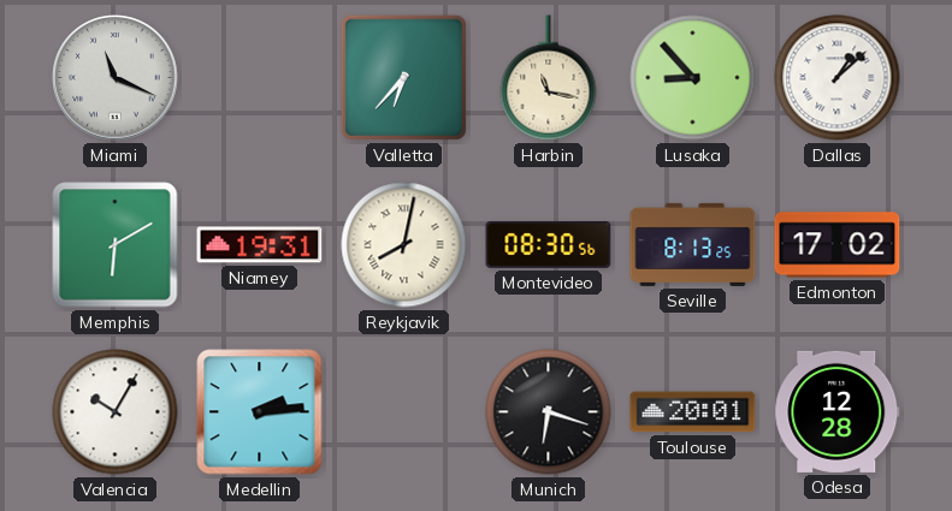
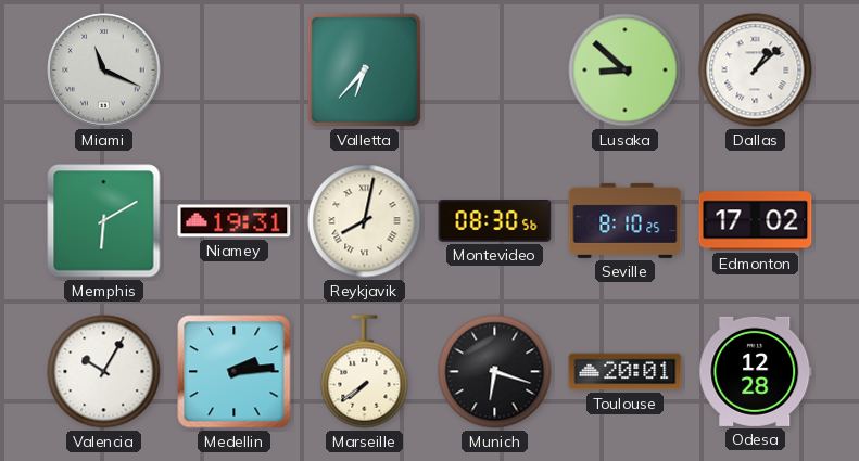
Harbin: 11:17 -> none (549, 78)
Lusaka: 8:53 -> 8:52 (626, 71)
Seville: 8:13 -> 8:10 (626, 220)
Marseille: none -> 7:39 (365, 372)
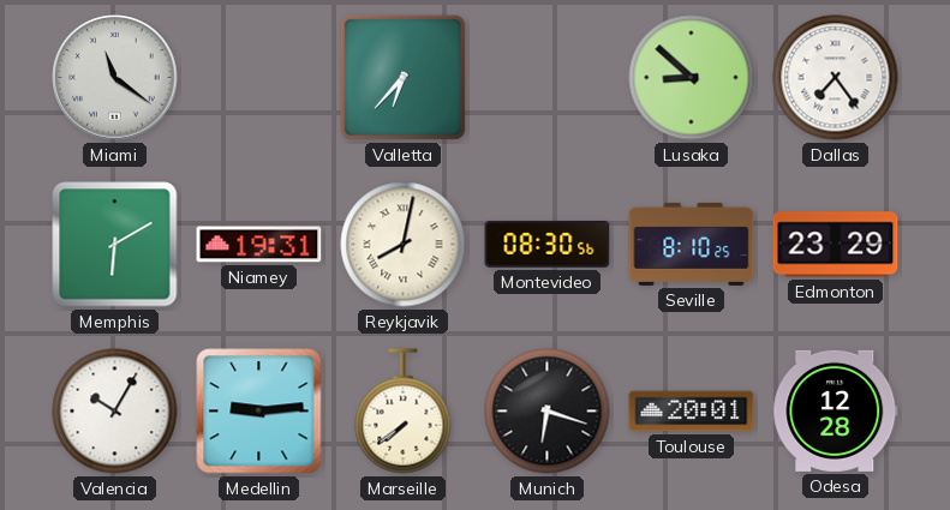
Miami: 11:19 -> 11:21 (115, 78)
Dallas: 1:08 -> 7:24 (836, 78)
Edmonton: 17:02 -> 23:29 (836, 245)
Medellin: 2:14 -> 9:14 (259, 412)
